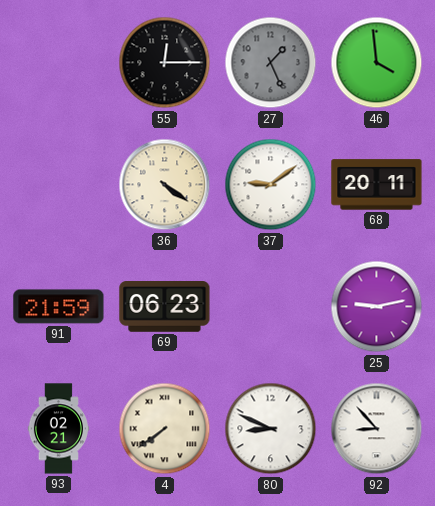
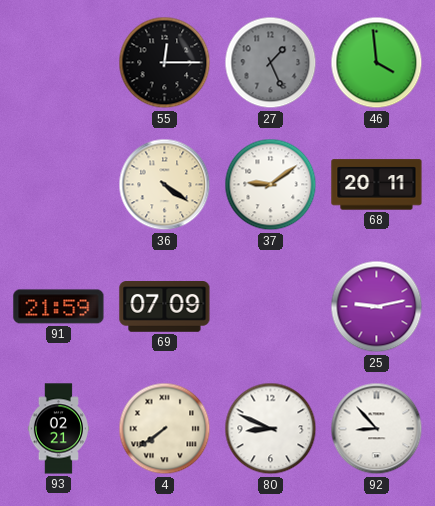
69: 06:23 -> 07:09 (165, 307)
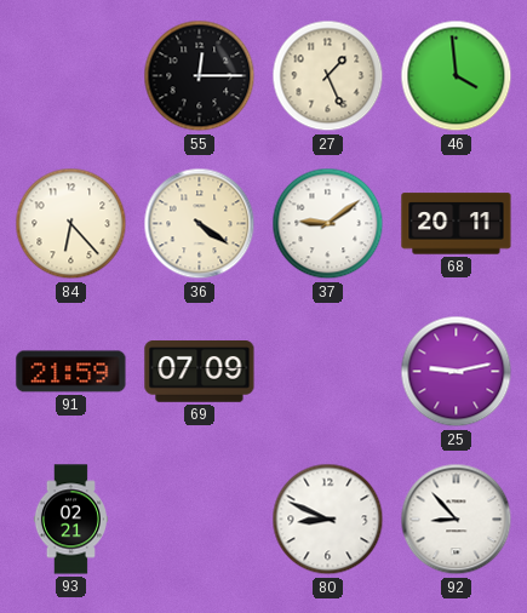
27 dial: grey -> cream (328, 76)
84: none -> 6:23 (71, 224)
4: 7:39 -> none (165, 429)
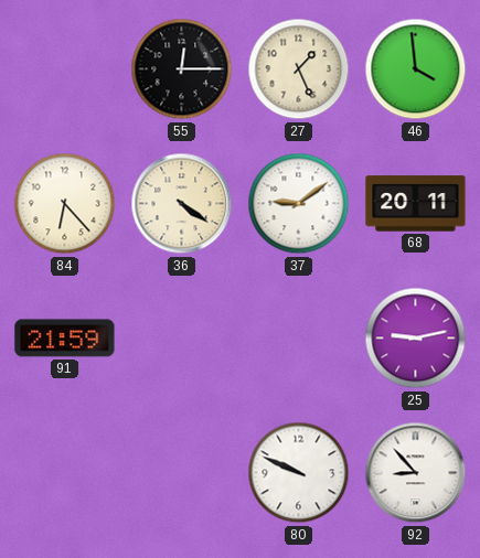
69: 07:09 -> none (200, 372)
93: 02:21 -> none (70, 520)
80: 8:49 -> 9:49 (299, 473)
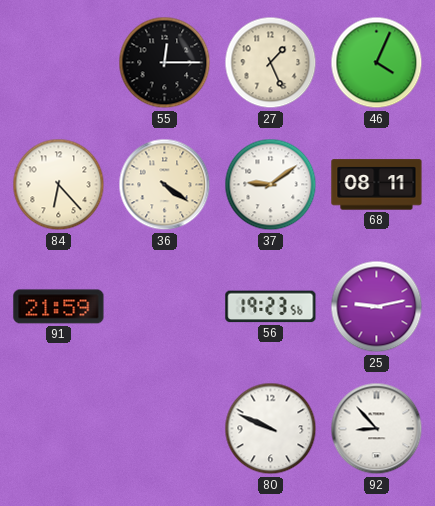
46: 3:59 -> 4:04 (377, 63)
68: 20:11 -> 08:11 (377, 185)
56: none -> 19:23 (271, 307)
